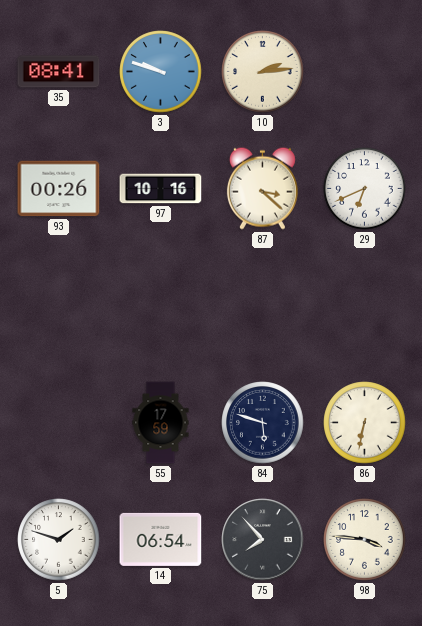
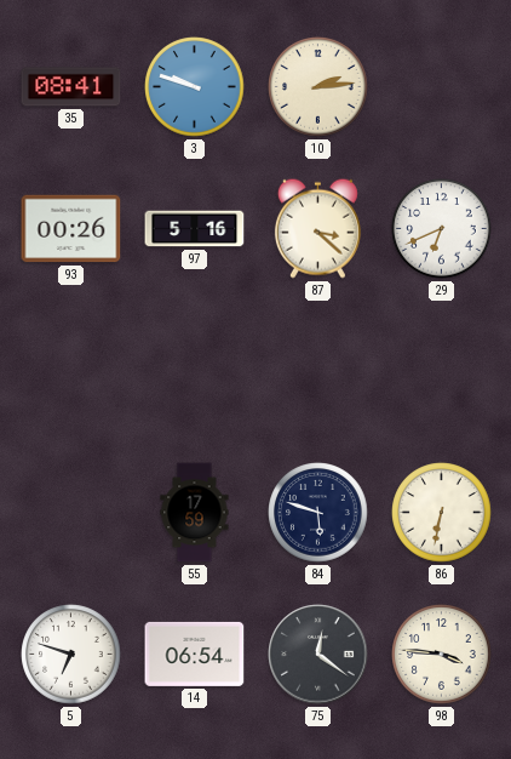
97: 10:16 -> 5:16 (195, 229)
5: 1:48 -> 6:48 (71, 655)
75: 7:53 -> 12:21 (318, 655)
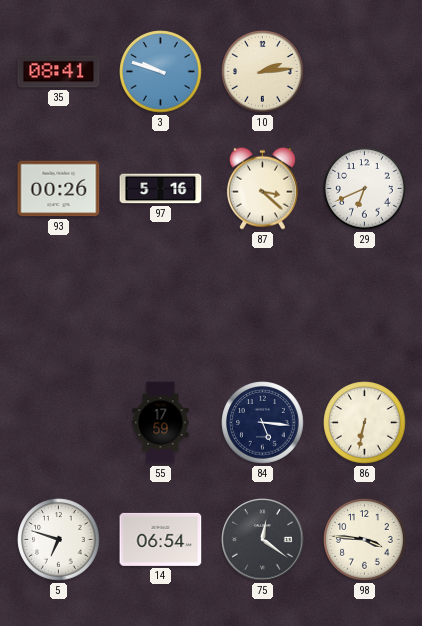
84: 5:48 -> 5:16 (263, 423)
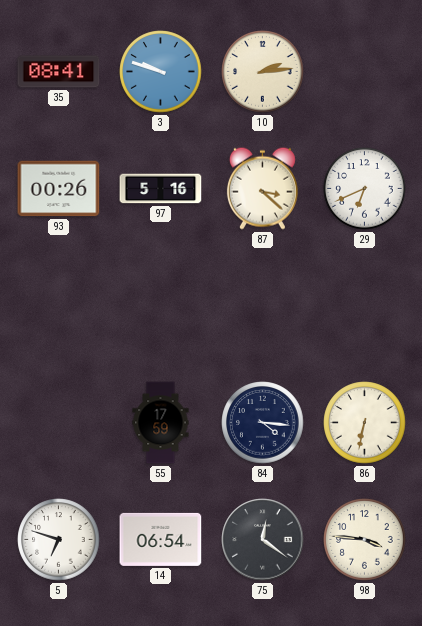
84: 5:16 -> 4:16 (263, 423)
